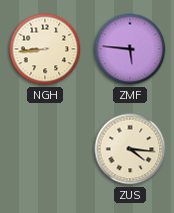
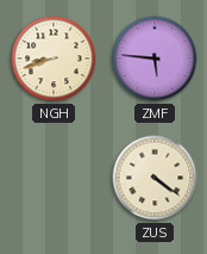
NGH: 8:44 -> 8:42 (54, 58)
ZUS: 4:16 -> 4:21 (155, 178)
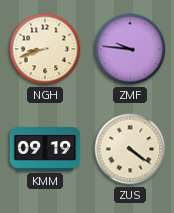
ZMF: 5:46 -> 9:46 (130, 49)
KMM: none -> 09:19 (45, 149)
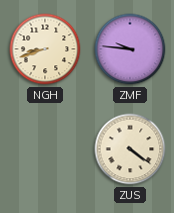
KMM: 09:19 -> none (45, 149)
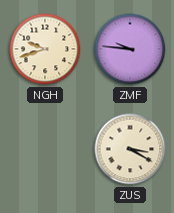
NGH: 8:42 -> 9:42 (45, 49)
ZUS: 4:21 -> 3:20 (130, 149)
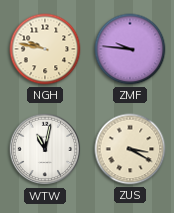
NGH: 9:42 -> 9:47 (45, 49)
WTW: none -> 11:02 (45, 149)
